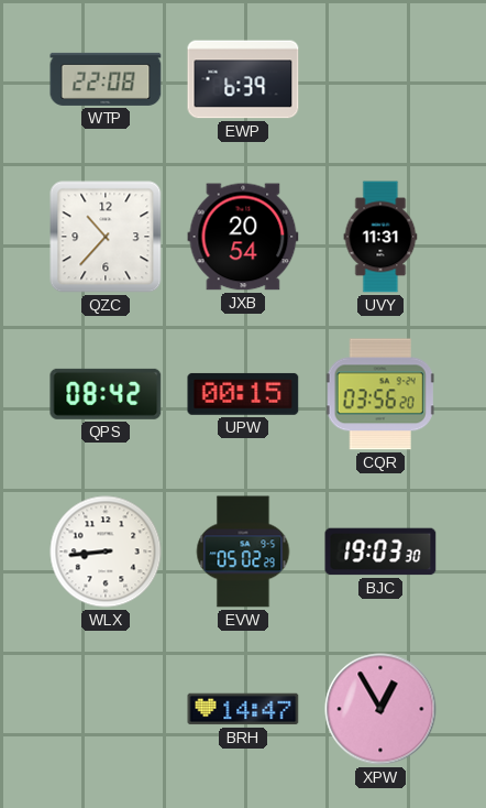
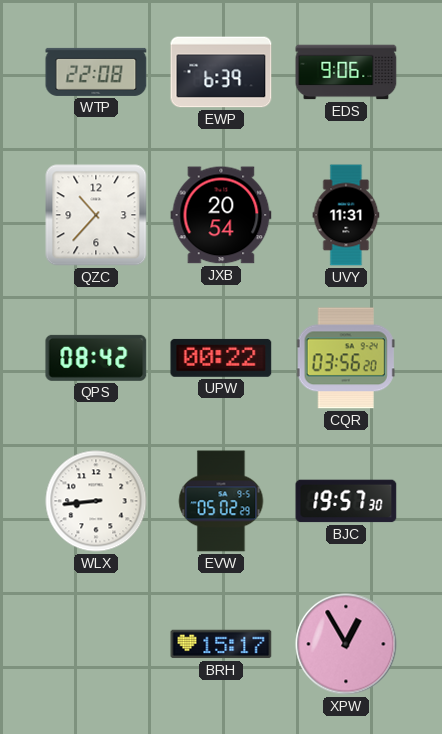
EDS: none -> 9:06 (346, 72)
UPW: 00:15 -> 00:22 (221, 358)
BJC: 19:03 -> 19:57 (346, 501)
BRH: 14:47 -> 15:17 (221, 644)
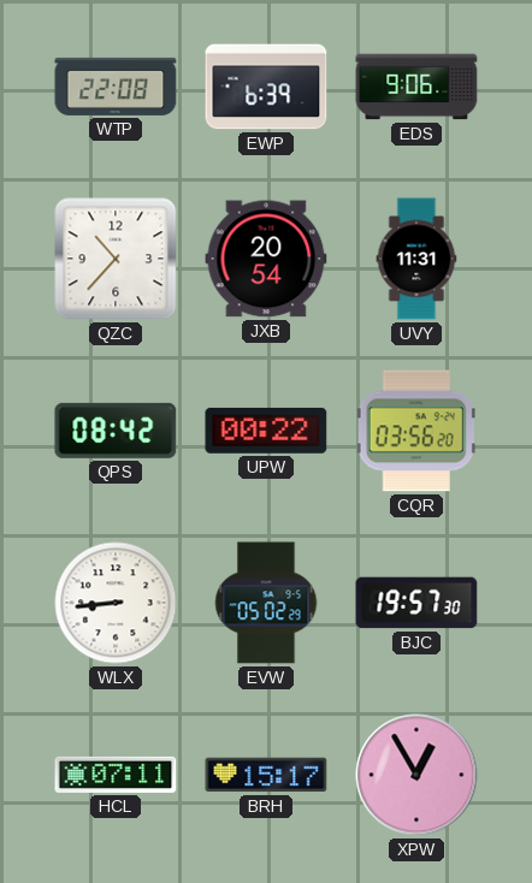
HCL: none -> 07:11 (116, 775)
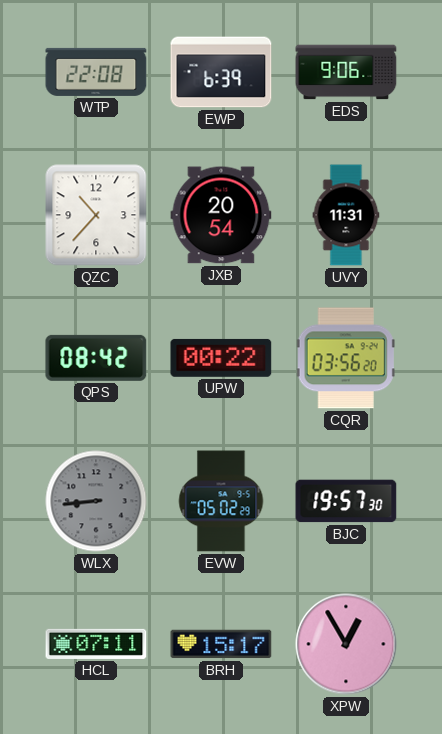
WLX dial: white -> grey (96, 501)
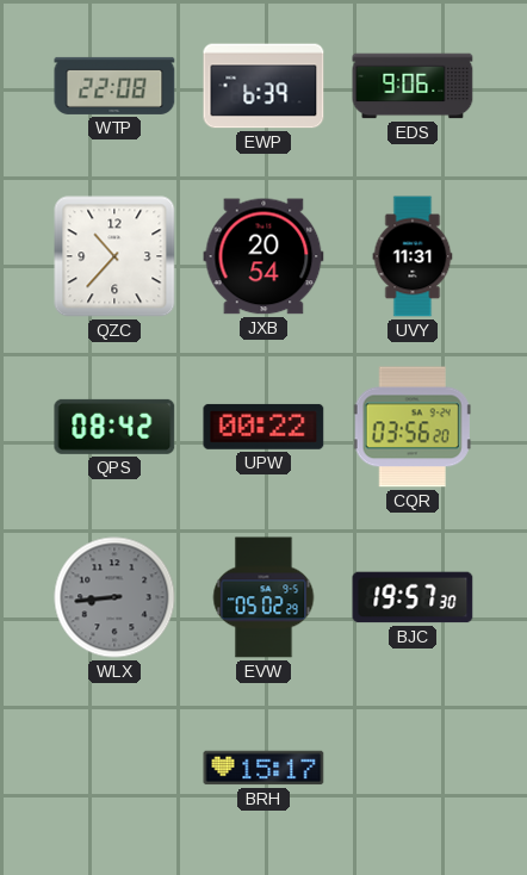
HCL: 07:11 -> none (96, 644)
XPW: 12:55 -> none (346, 644)
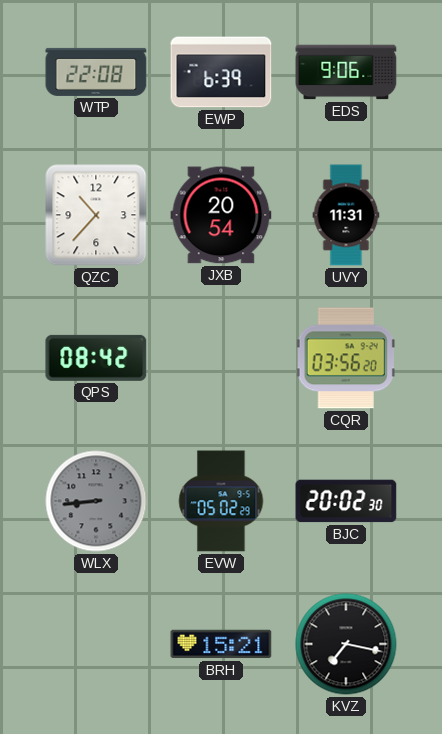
UPW: 00:22 -> none (263, 427)
BJC: 19:57 -> 20:02 (346, 501)
BRH: 15:17 -> 15:21 (221, 644)
KVZ: none -> 7:17 (346, 644)
